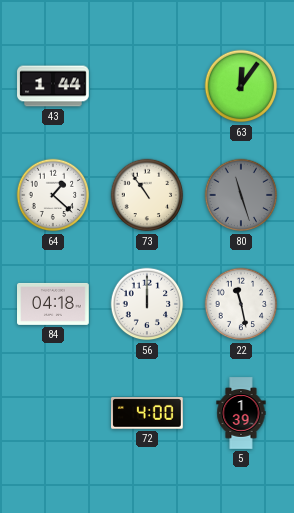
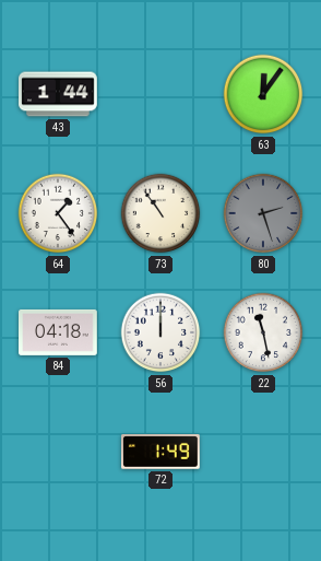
64: 1:22 -> 1:24 (58, 213)
80: 11:27 -> 2:27 (263, 213)
72: 4:00 -> 1:49 (162, 452)
5: 1:39 -> none (241, 413)
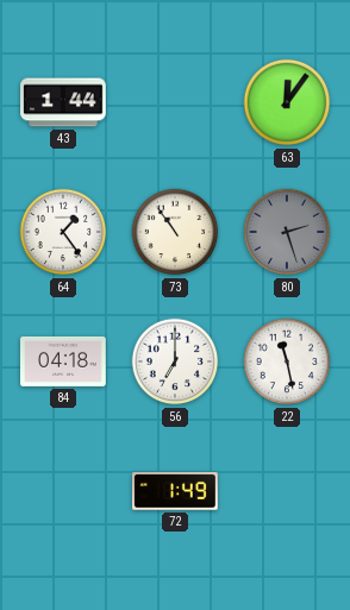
56: 12:00 -> 7:00 (175, 361)
